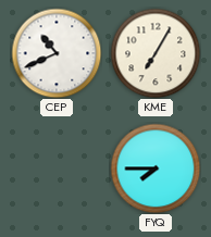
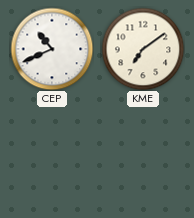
KME: 7:05 -> 7:09 (143, 49)
FYQ: 7:45 -> none (156, 169)
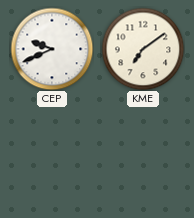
CEP: 10:41 -> 9:41 (52, 49)
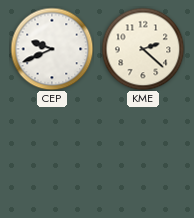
KME: 7:09 -> 2:22 (143, 49)
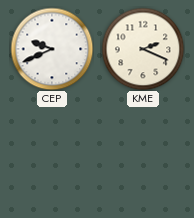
KME: 2:22 -> 2:19 (143, 49)
